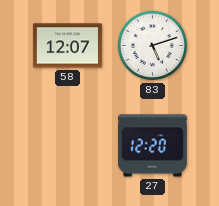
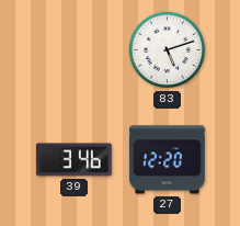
58: 12:07 -> none (67, 46)
39: none -> 3:46 (73, 160)
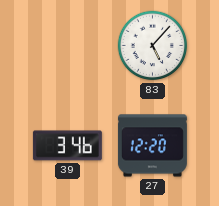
83: 5:12 -> 5:07 (153, 46)
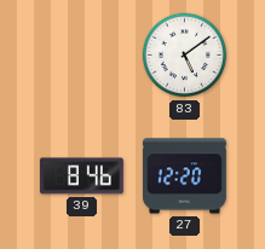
83: 5:07 -> 5:09 (185, 56)
39: 3:46 -> 8:46 (81, 176)
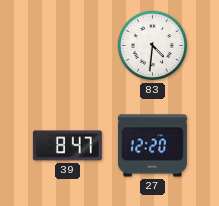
83: 5:09 -> 4:31 (153, 46)
39: 8:46 -> 8:47 (67, 146)
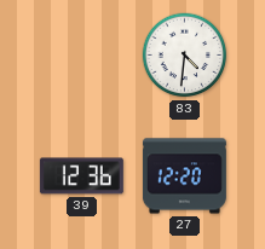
39: 8:47 -> 12:36 (81, 176)
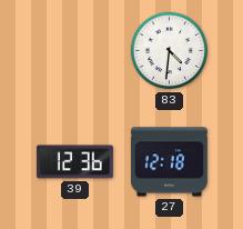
27: 12:20 -> 12:18 (169, 162)
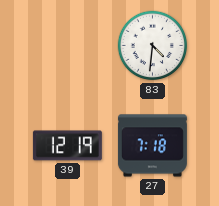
39: 12:36 -> 12:19 (67, 146)
27: 12:18 -> 7:18 (152, 146)
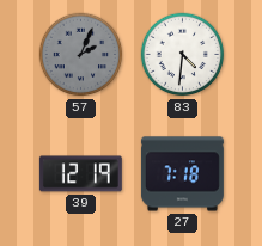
57: none -> 2:04 (81, 55)
